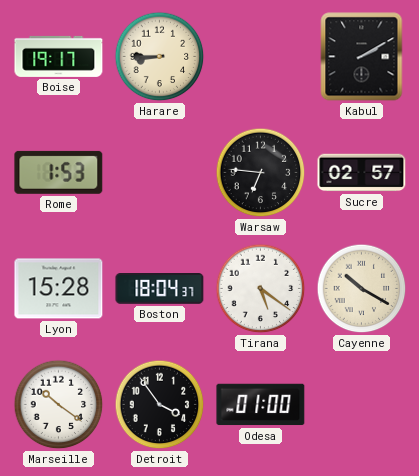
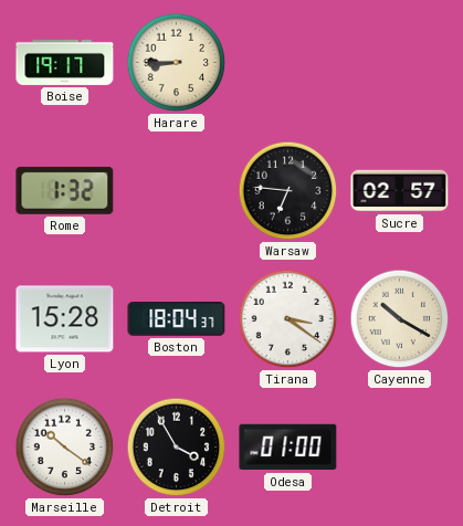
Kabul: 2:10 -> none (362, 57)
Rome: 1:53 -> 1:32 (65, 190)
Tirana: 5:21 -> 3:21 (288, 319)
Detroit: 3:54 -> 3:55 (177, 448)
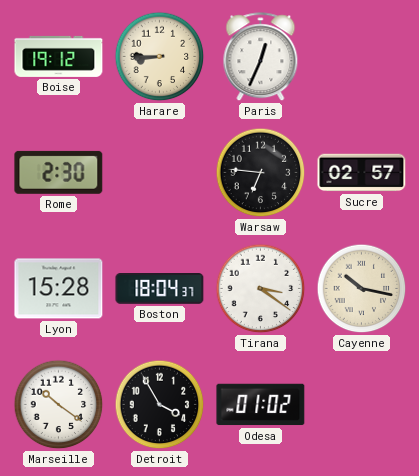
Boise: 19:17 -> 19:12 (59, 56)
Paris: none -> 12:34 (261, 57)
Rome: 1:32 -> 2:30 (59, 172)
Cayenne: 10:20 -> 10:17 (362, 289)
Odesa: 01:00 -> 01:02 (261, 405)
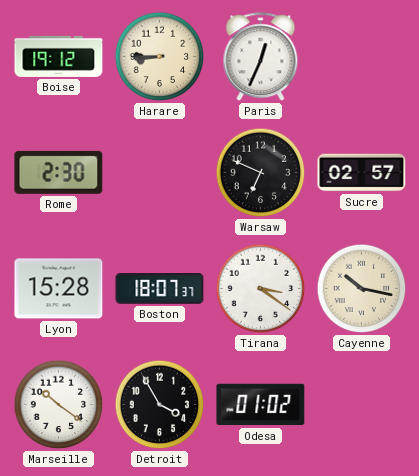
Warsaw: 6:46 -> 6:49 (261, 173)
Boston: 18:04 -> 18:07 (160, 289)
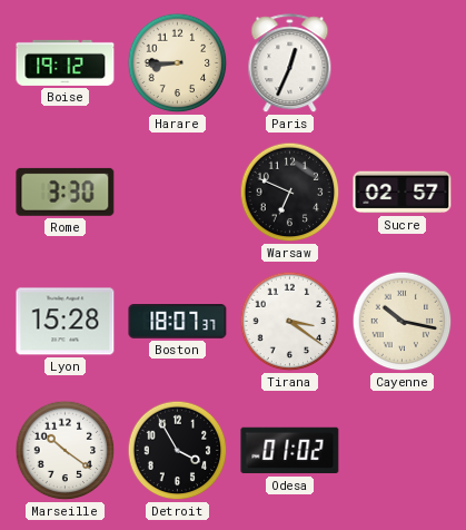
Rome: 2:30 -> 3:30 (66, 192)
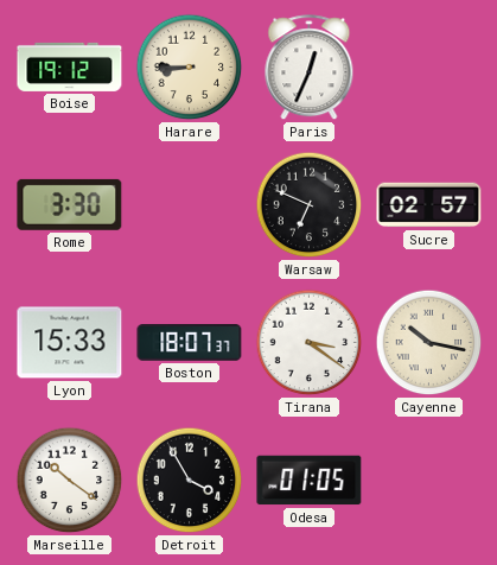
Lyon: 15:28 -> 15:33 (70, 343)
Odesa: 01:02 -> 01:05 (310, 481)
